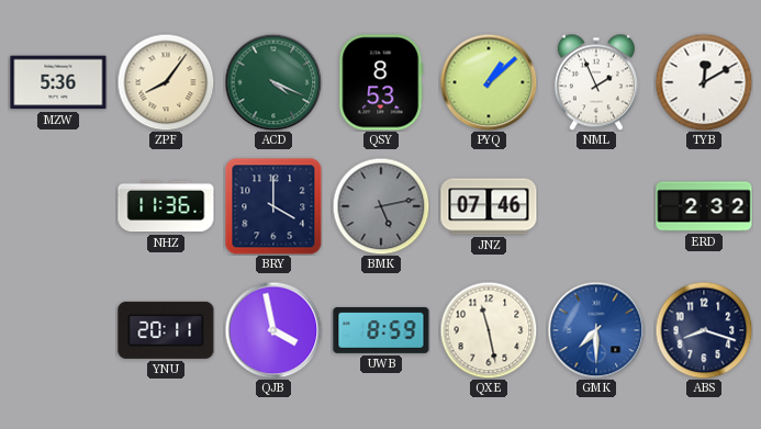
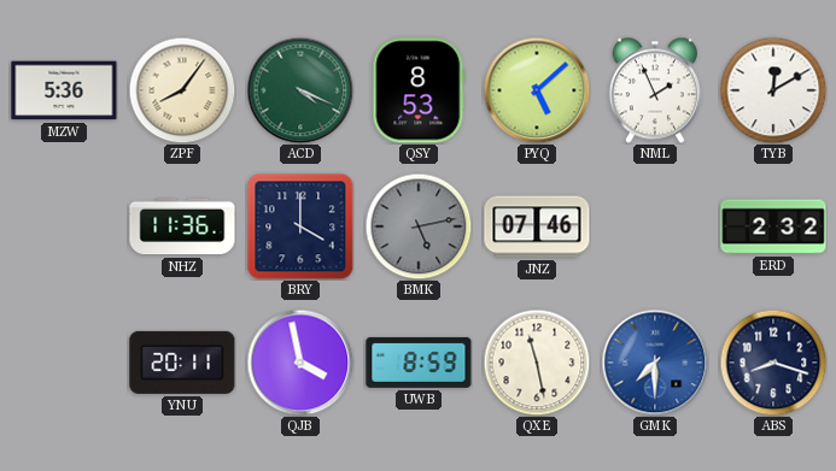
PYQ: 1:08 -> 5:08 (537, 90)
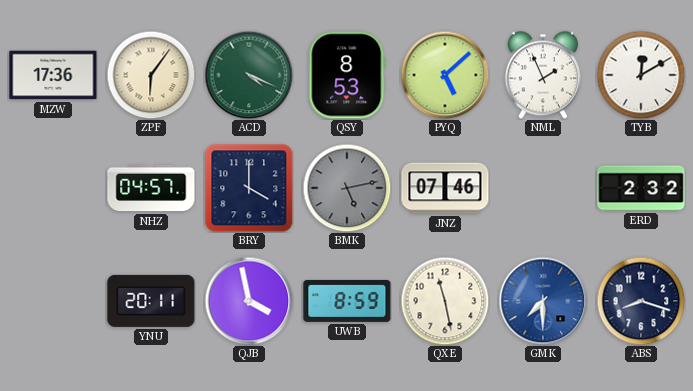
MZW: 5:36 -> 17:36 (53, 75)
ZPF: 8:06 -> 6:06 (151, 75)
NHZ: 11:36 -> 04:57 (151, 188)
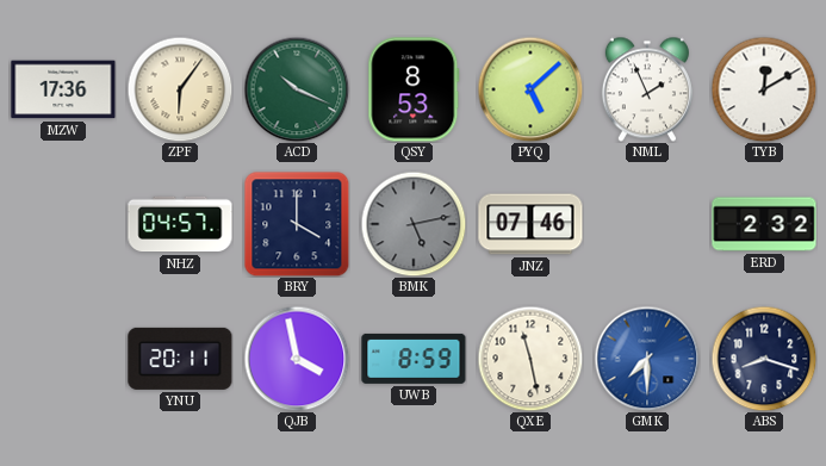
ACD: 4:19 -> 10:19 (297, 89)
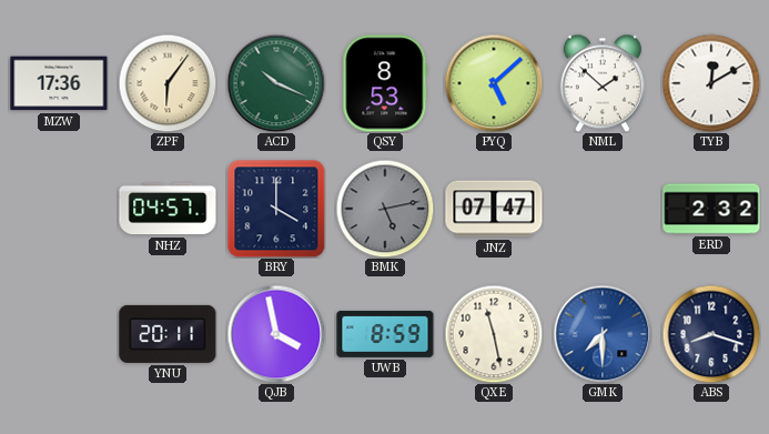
NML: 1:56 -> 1:52 (603, 83)
JNZ: 07:46 -> 07:47 (494, 209)
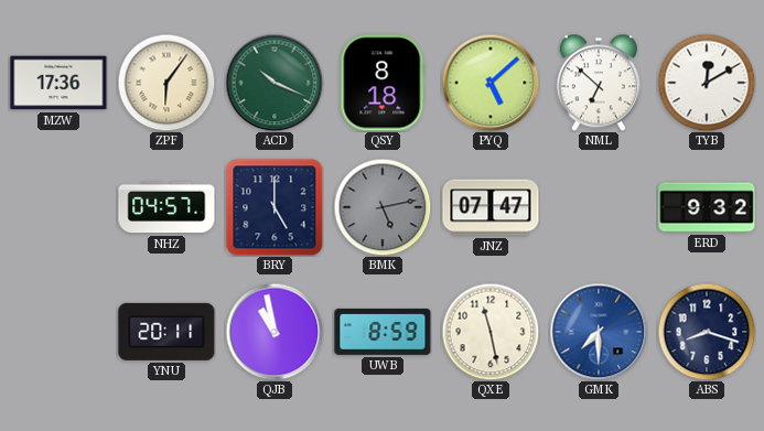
QSY: 8:53 -> 8:18 (383, 83)
NML: 1:52 -> 6:52 (599, 83)
BRY: 4:00 -> 5:00 (275, 207)
ERD: 2:32 -> 9:32 (707, 207)
QJB: 3:58 -> 10:58 (275, 332)
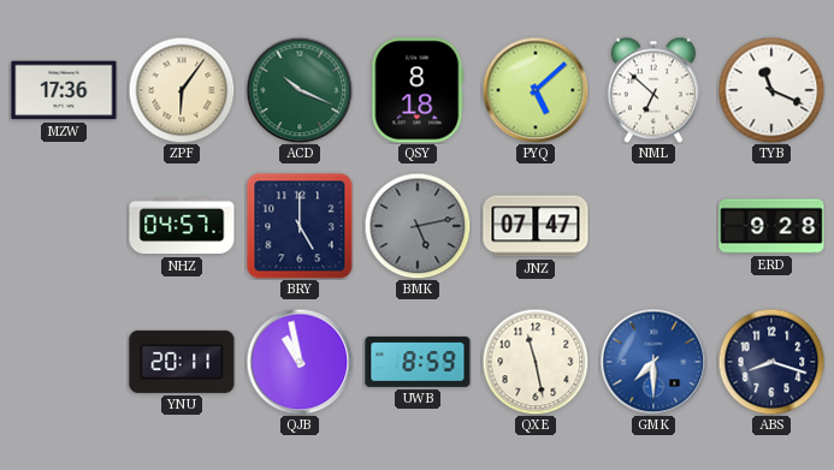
TYB: 12:10 -> 11:19 (771, 90)
ERD: 9:32 -> 9:28 (771, 226)
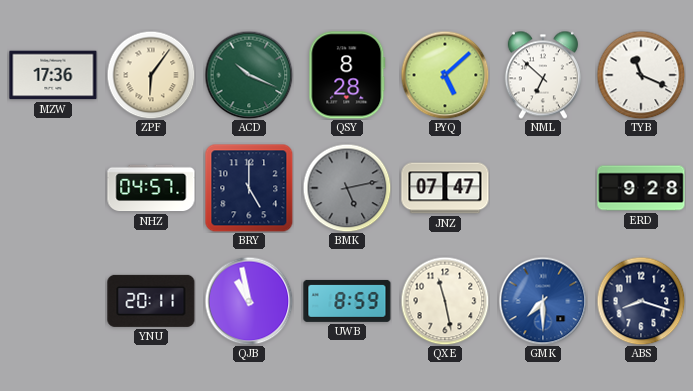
QSY: 8:18 -> 8:28 (347, 75)
